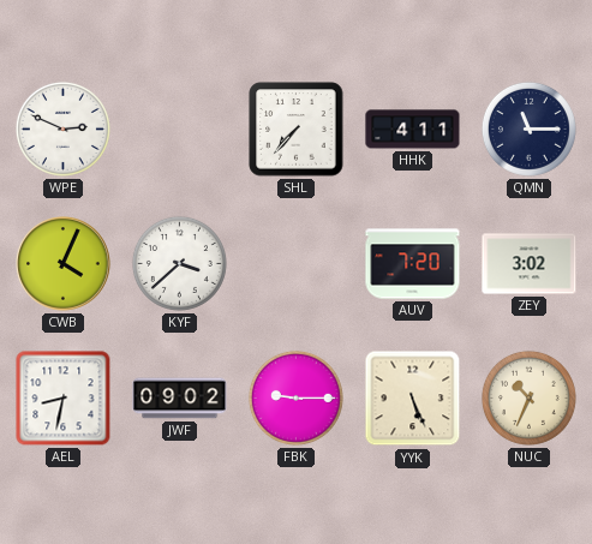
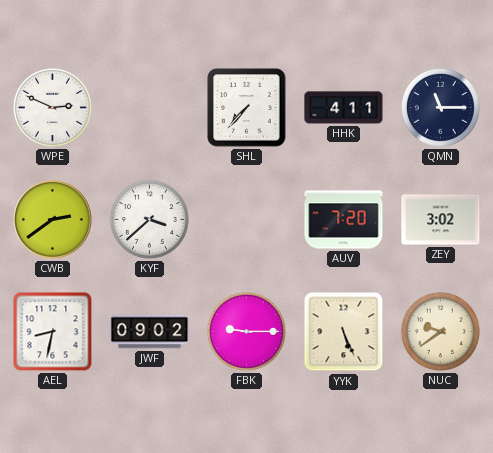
CWB: 4:04 -> 2:39 (53, 220)
NUC: 10:34 -> 9:39 (440, 331)
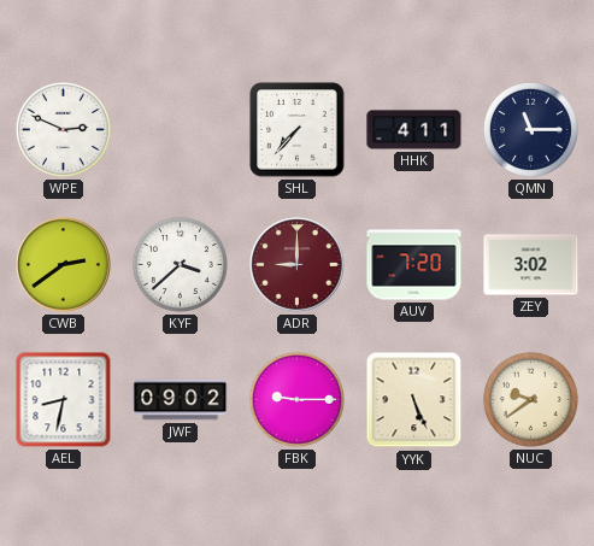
ADR: none -> 9:00 (298, 265)
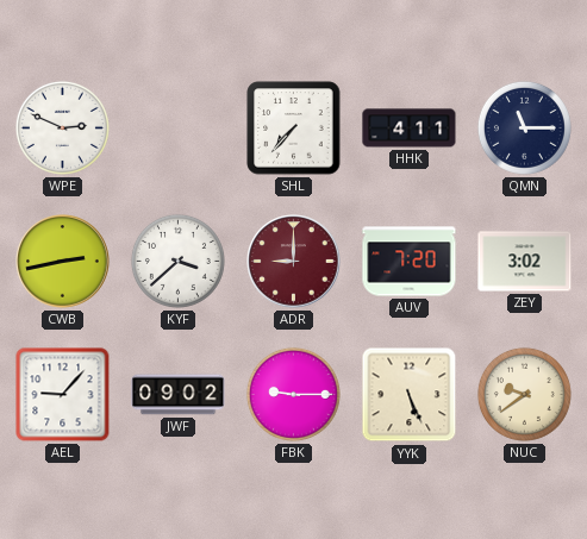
CWB: 2:39 -> 2:43 (63, 262)
AEL: 8:32 -> 9:07 (63, 395)
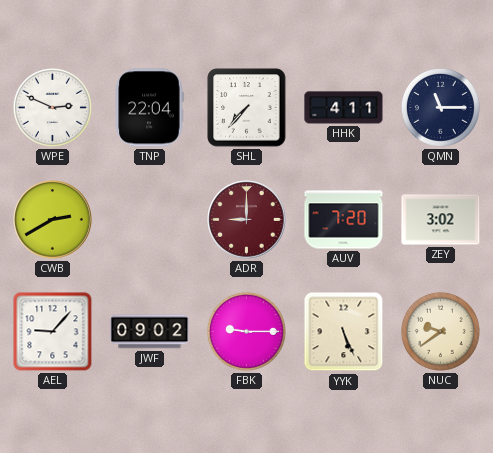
TNP: none -> 22:04 (149, 108)
CWB: 2:43 -> 2:40 (53, 220)
KYF: 3:38 -> none (177, 261)
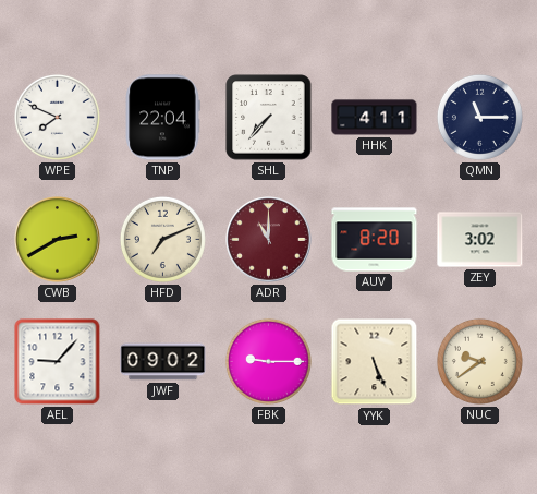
WPE: 2:49 -> 7:49 (57, 117)
HFD: none -> 7:11 (162, 239)
ADR: 9:00 -> 11:00 (269, 240)
AUV: 7:20 -> 8:20 (375, 240)
